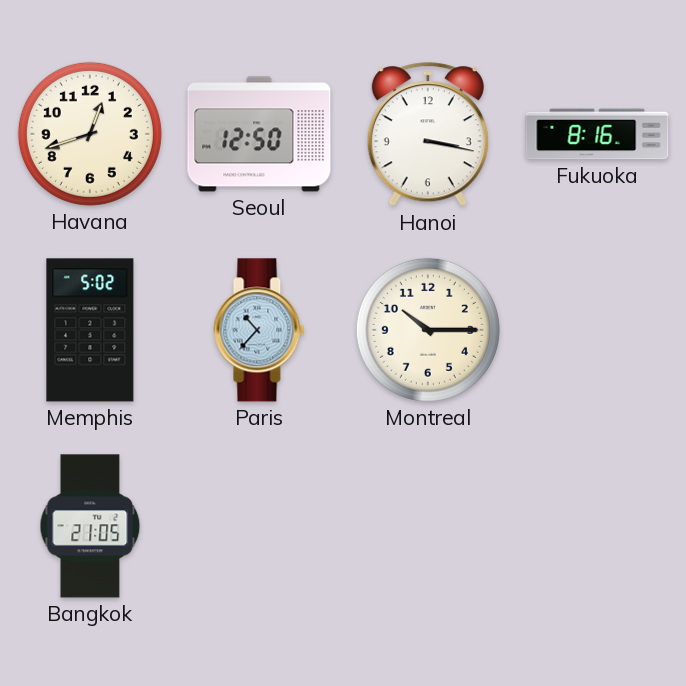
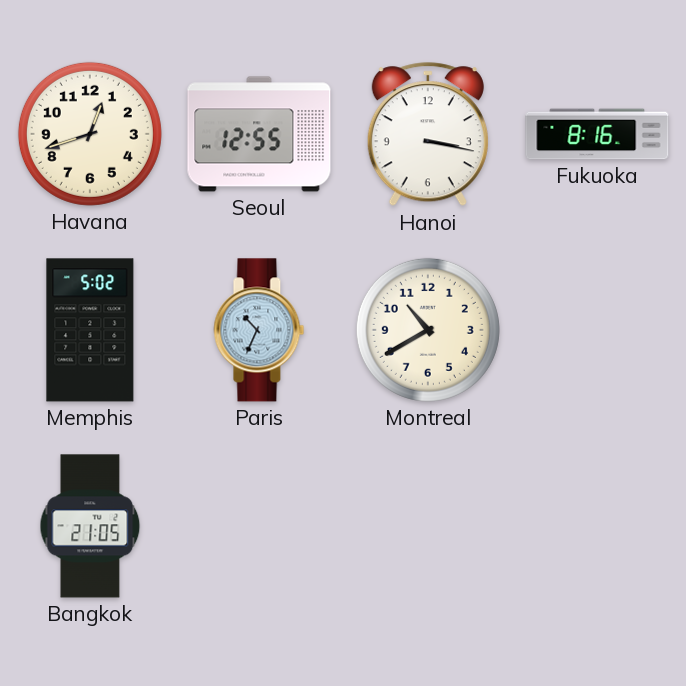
Seoul: 12:50 -> 12:55 (259, 134)
Paris: 10:37 -> 10:34 (259, 330)
Montreal: 10:15 -> 10:40 (428, 330)
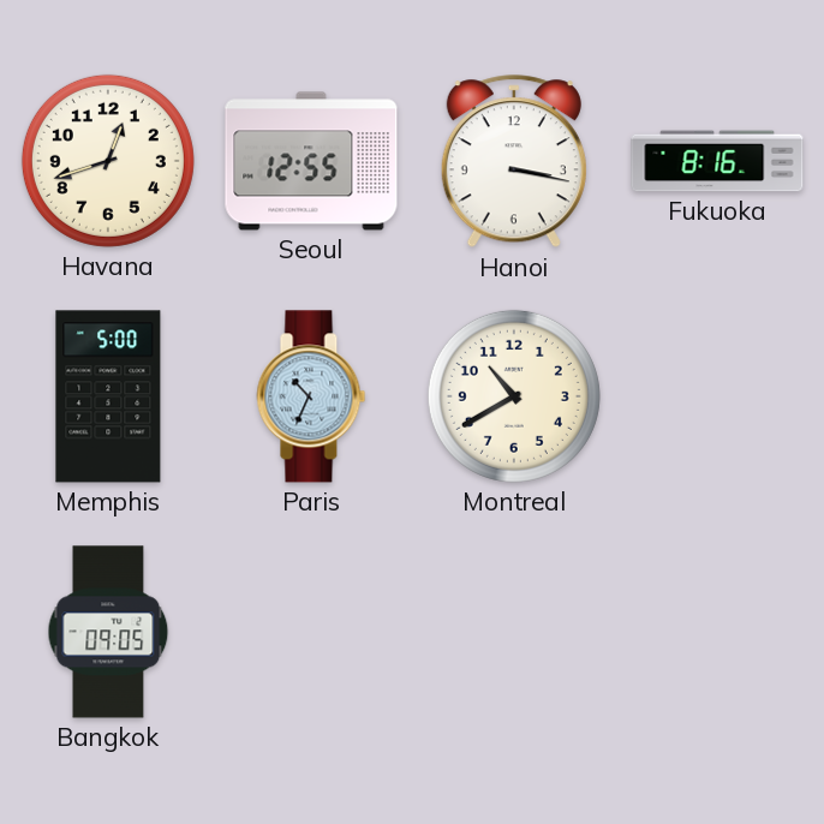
Memphis: 5:02 -> 5:00 (108, 396)
Bangkok: 21:05 -> 09:05 (108, 632)
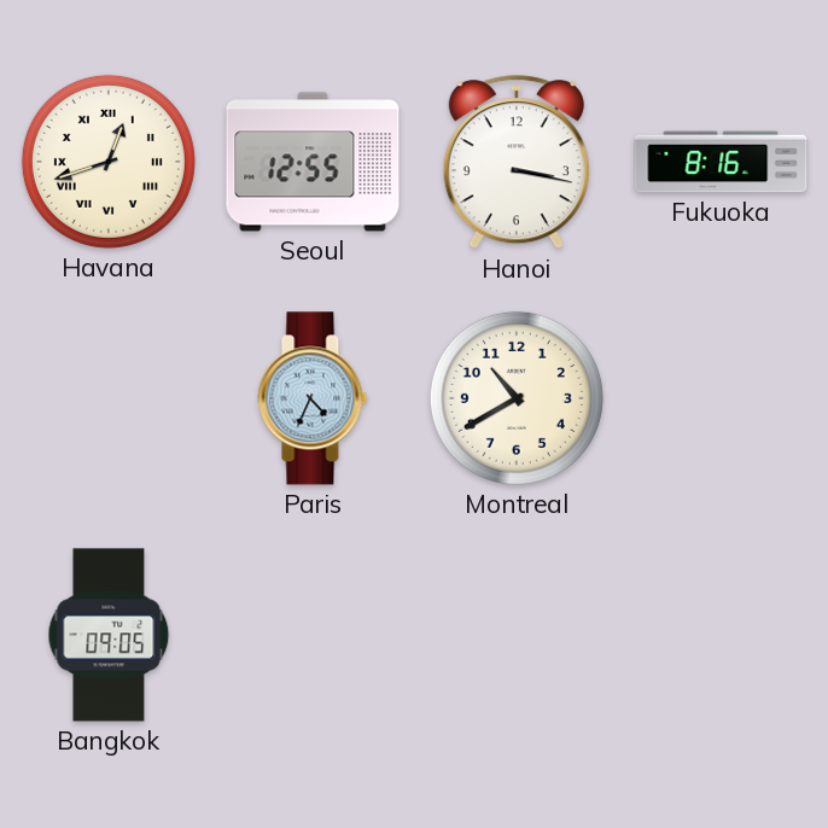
Havana numerals: Arabic -> Roman (109, 162)
Memphis: 5:00 -> none (108, 396)
Paris: 10:34 -> 4:34 (313, 398)
